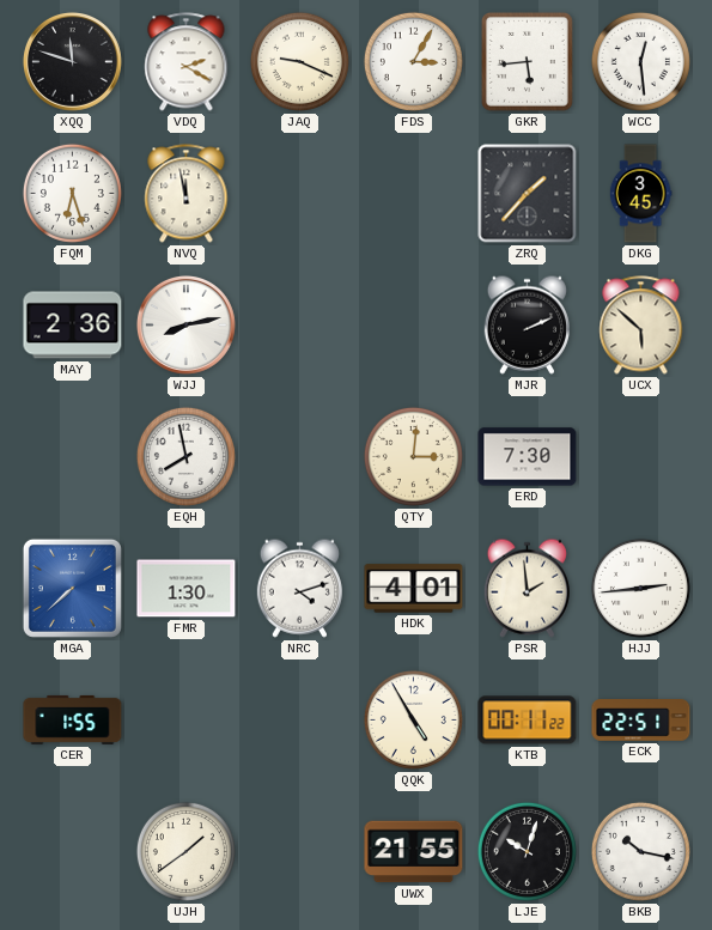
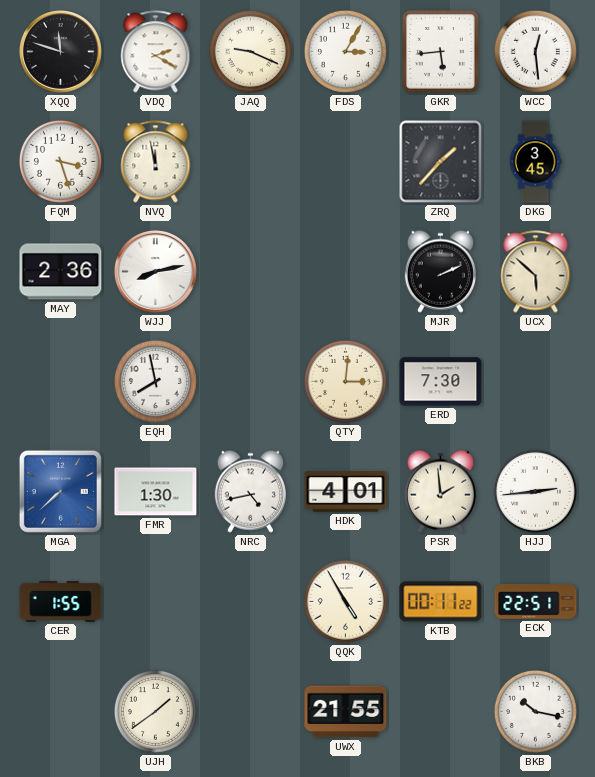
FQM: 6:27 -> 3:27 (60, 161)
NRC: 4:12 -> 4:43 (250, 491)
LJE: 10:03 -> none (527, 851)
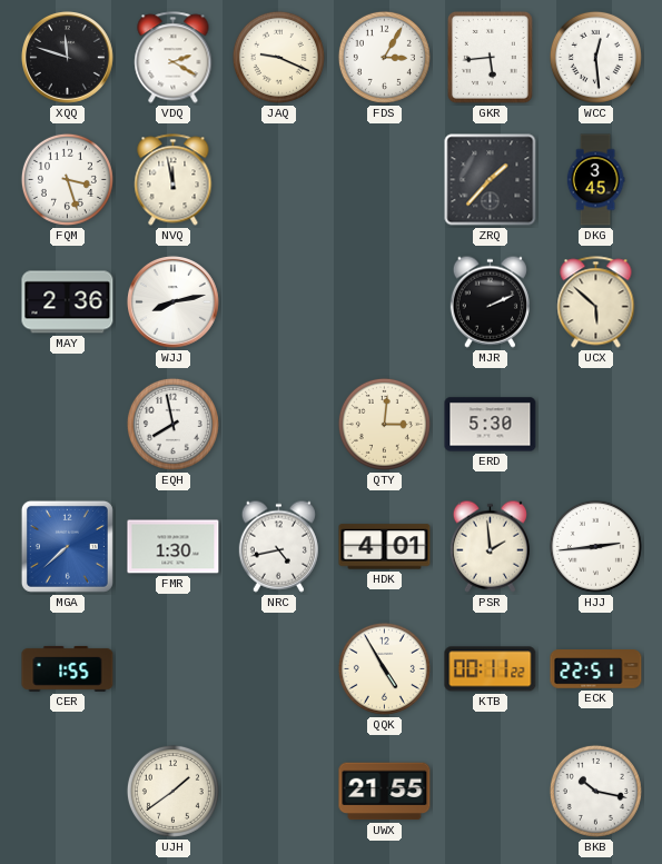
ERD: 7:30 -> 5:30 (491, 425)
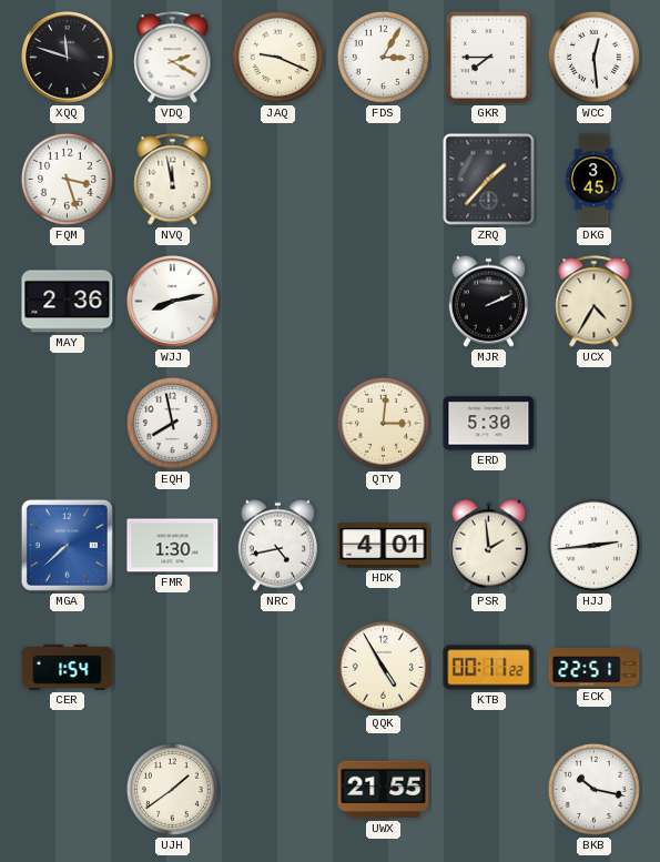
GKR: 5:44 -> 7:45 (488, 57)
UCX: 5:52 -> 4:35 (595, 302)
CER: 1:55 -> 1:54 (68, 667)
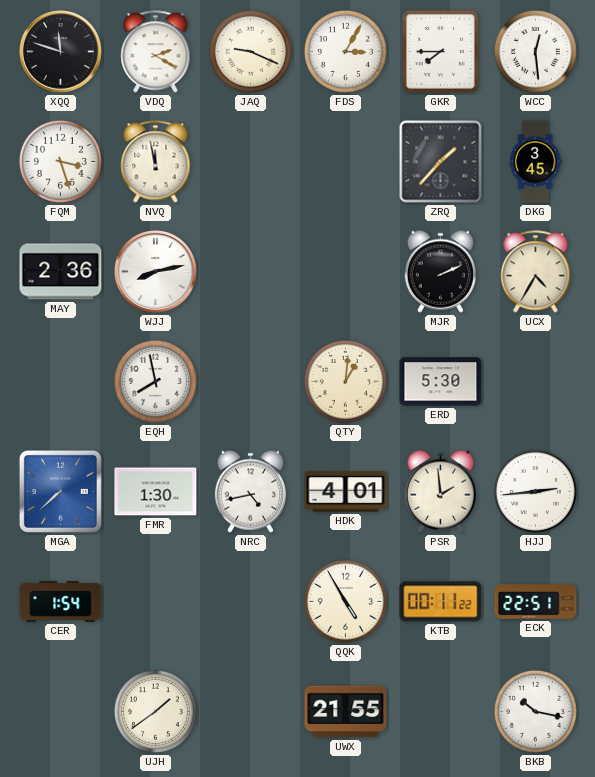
QTY: 3:01 -> 1:01 (345, 381)
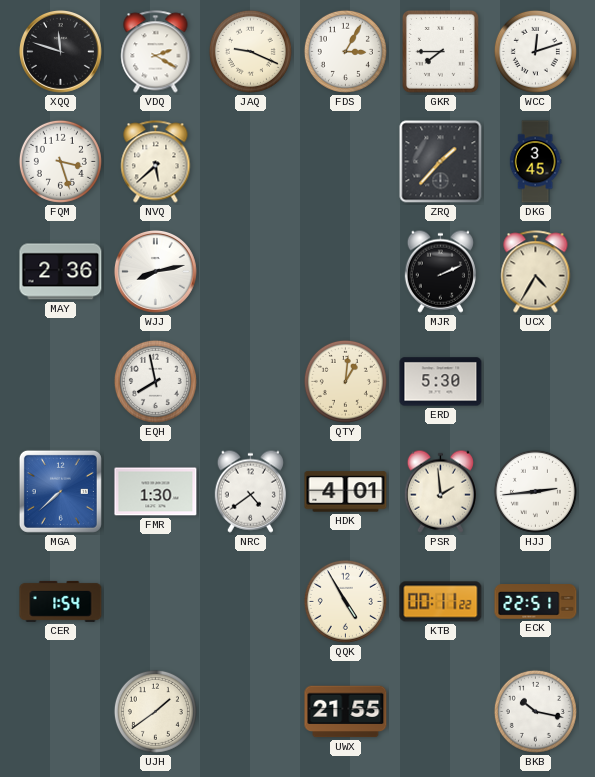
WCC: 12:29 -> 12:12 (535, 51)
NVQ: 11:58 -> 5:38 (156, 162)
NRC: 4:43 -> 4:39 (250, 491)
